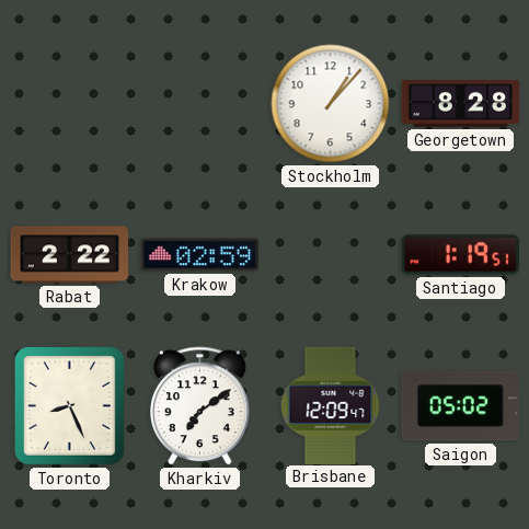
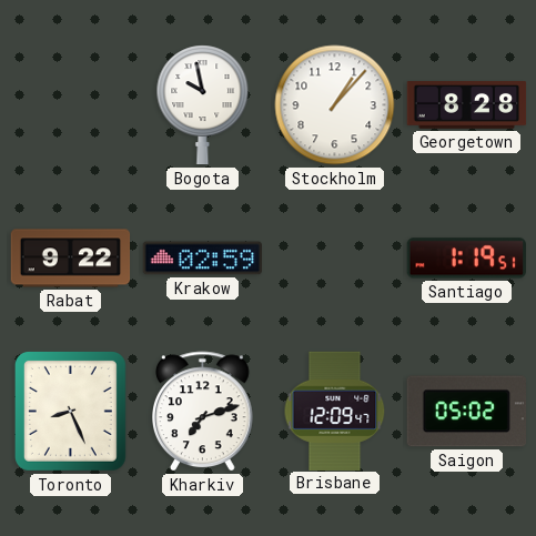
Bogota: none -> 9:58 (203, 105)
Rabat: 2:22 -> 9:22 (71, 259)
Kharkiv: 7:09 -> 7:12 (203, 412)
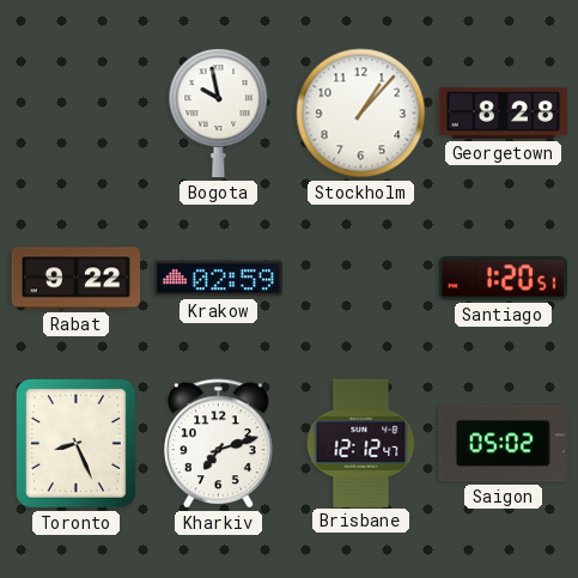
Santiago: 1:19 -> 1:20 (503, 279)
Brisbane: 12:09 -> 12:12 (361, 443)
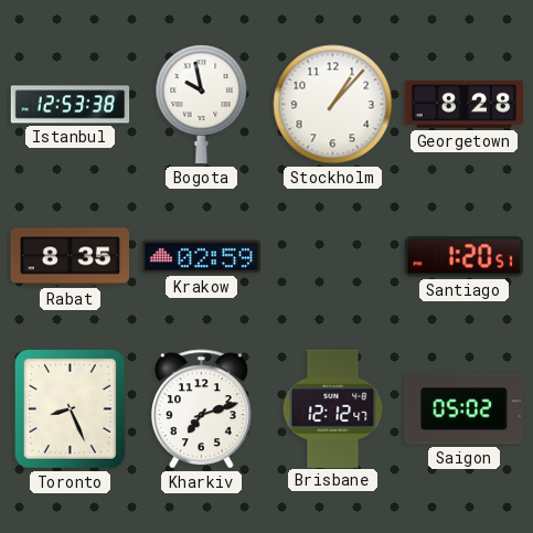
Istanbul: none -> 12:53 (71, 105)
Rabat: 9:22 -> 8:35 (71, 257)
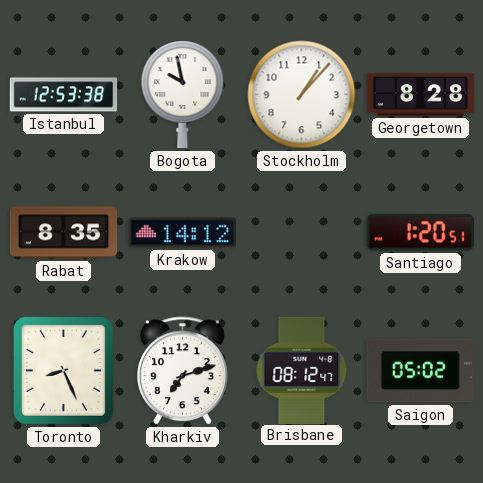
Krakow: 02:59 -> 14:12 (183, 233)
Brisbane: 12:12 -> 08:12 (302, 370)
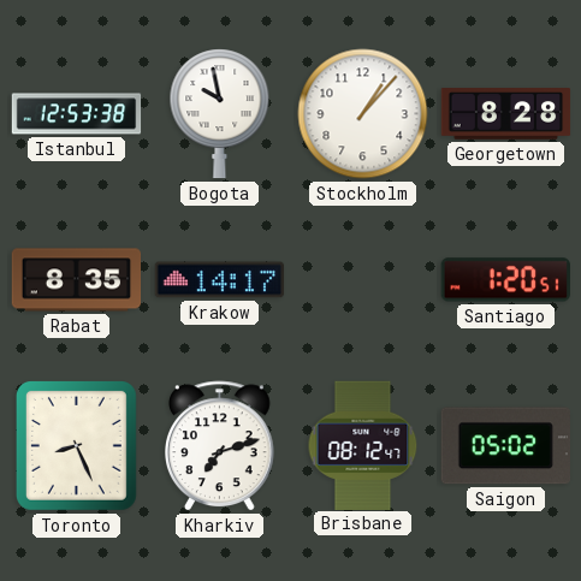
Krakow: 14:12 -> 14:17 (220, 280)
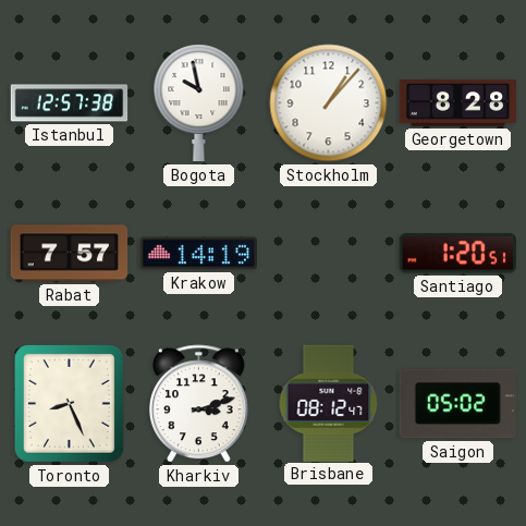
Istanbul: 12:53 -> 12:57 (70, 103)
Rabat: 8:35 -> 7:57 (70, 254)
Krakow: 14:17 -> 14:19 (199, 254)
Kharkiv: 7:12 -> 3:12 (199, 404)
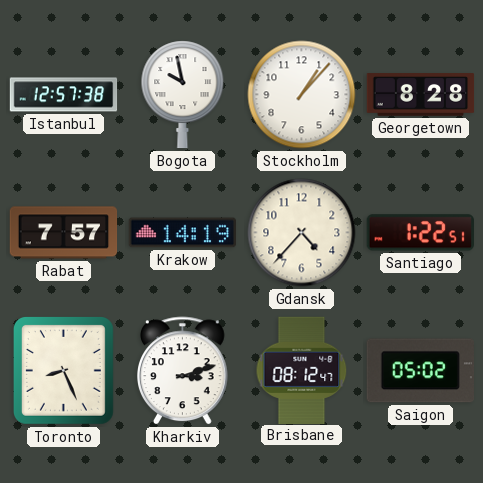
Gdansk: none -> 4:37 (302, 233)
Santiago: 1:20 -> 1:22 (420, 233)
